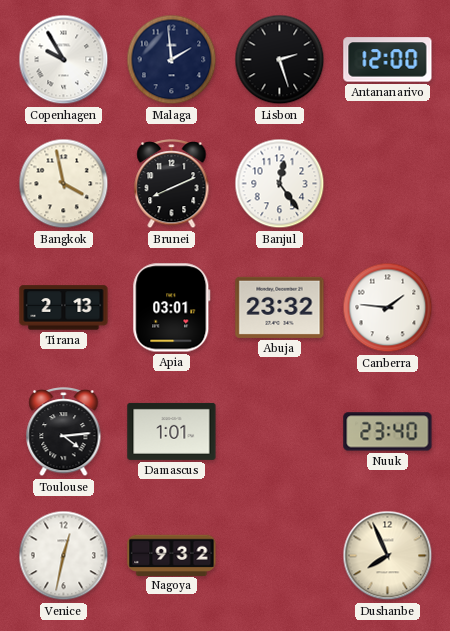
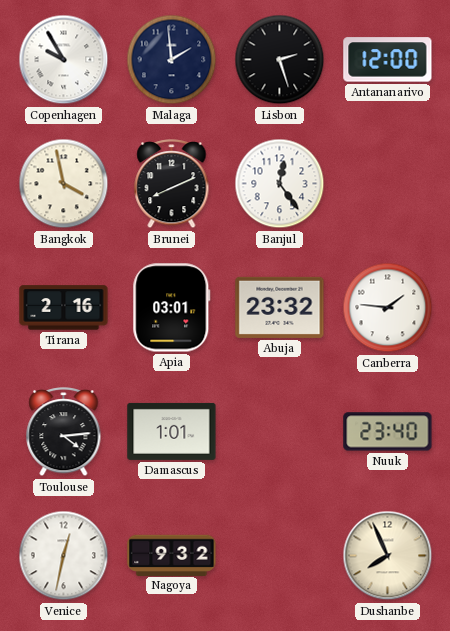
Tirana: 2:13 -> 2:16 (64, 308)
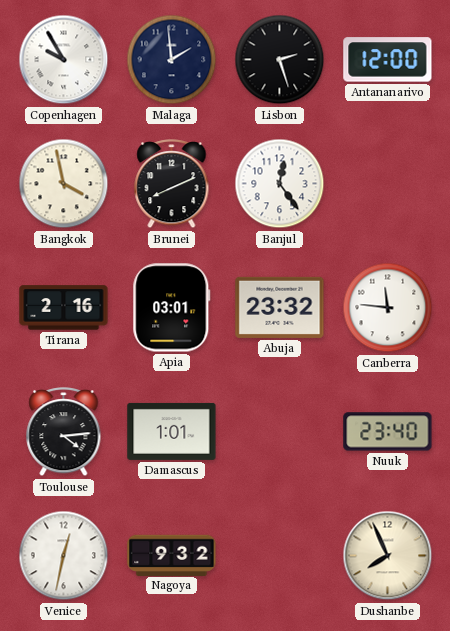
Canberra: 1:46 -> 11:46 (388, 308)
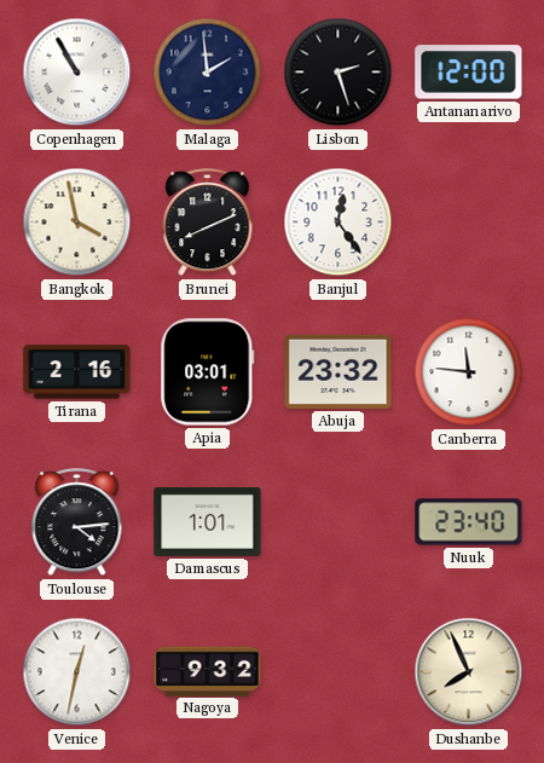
Copenhagen: 9:55 -> 10:55 (77, 73)
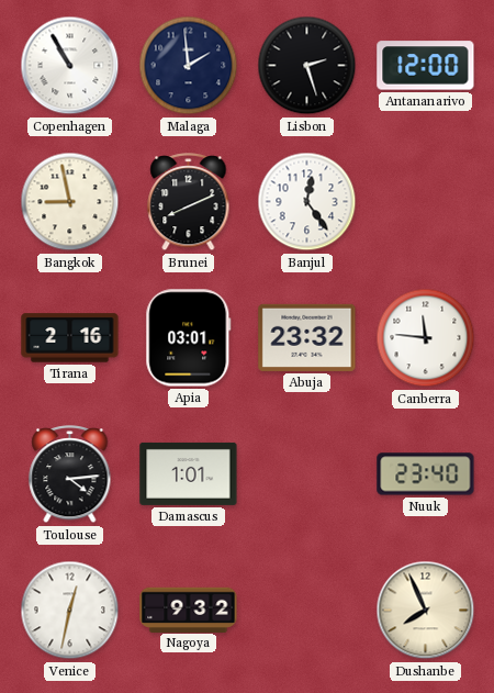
Bangkok: 3:58 -> 8:58 (70, 202)
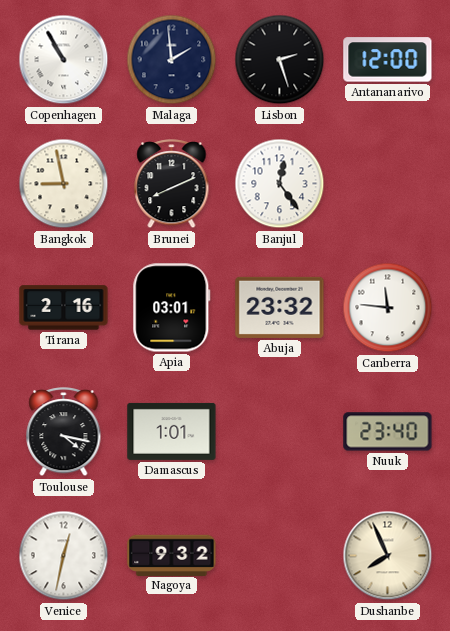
Toulouse: 4:14 -> 4:17 (64, 432)
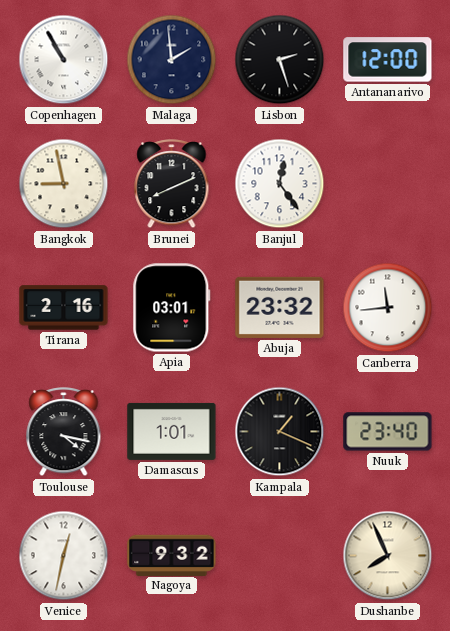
Canberra: 11:46 -> 11:44 (388, 308)
Kampala: none -> 1:19 (280, 432)
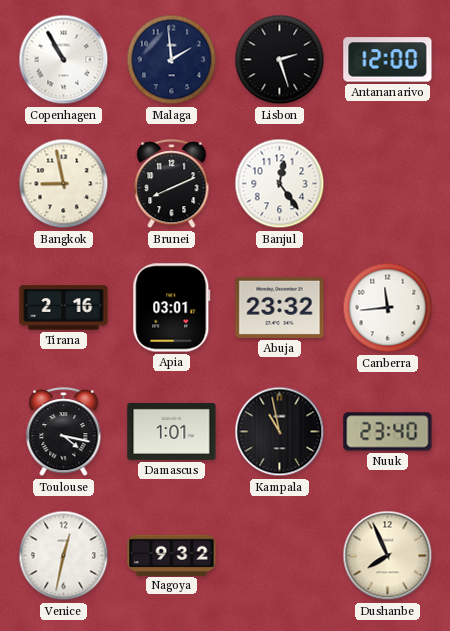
Kampala: 1:19 -> 10:58 (280, 432)
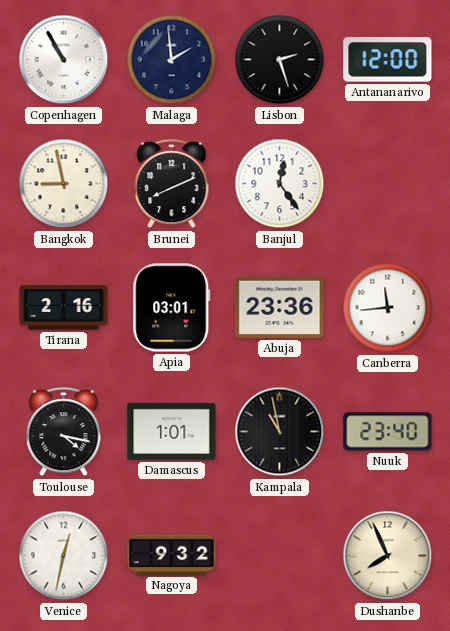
Abuja: 23:32 -> 23:36 (280, 307)
